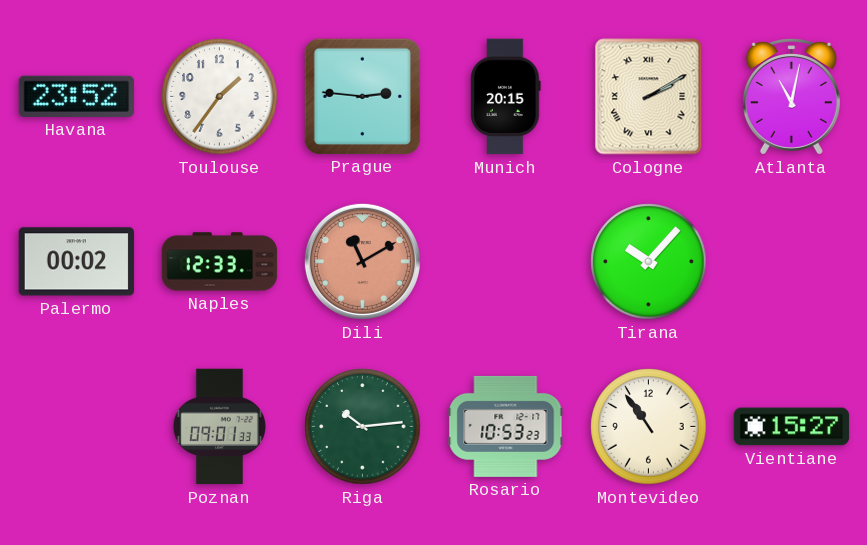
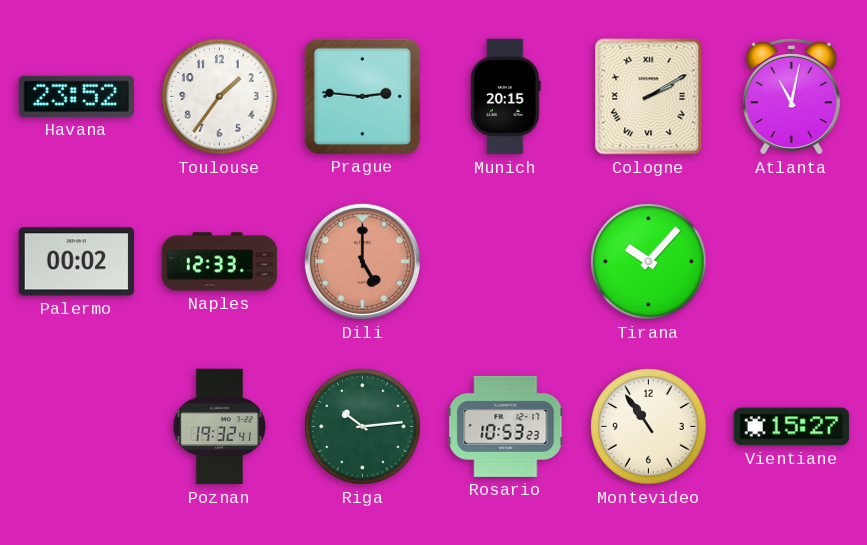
Dili: 11:10 -> 5:00 (362, 261)
Poznan: 09:01 -> 19:32 (219, 427)
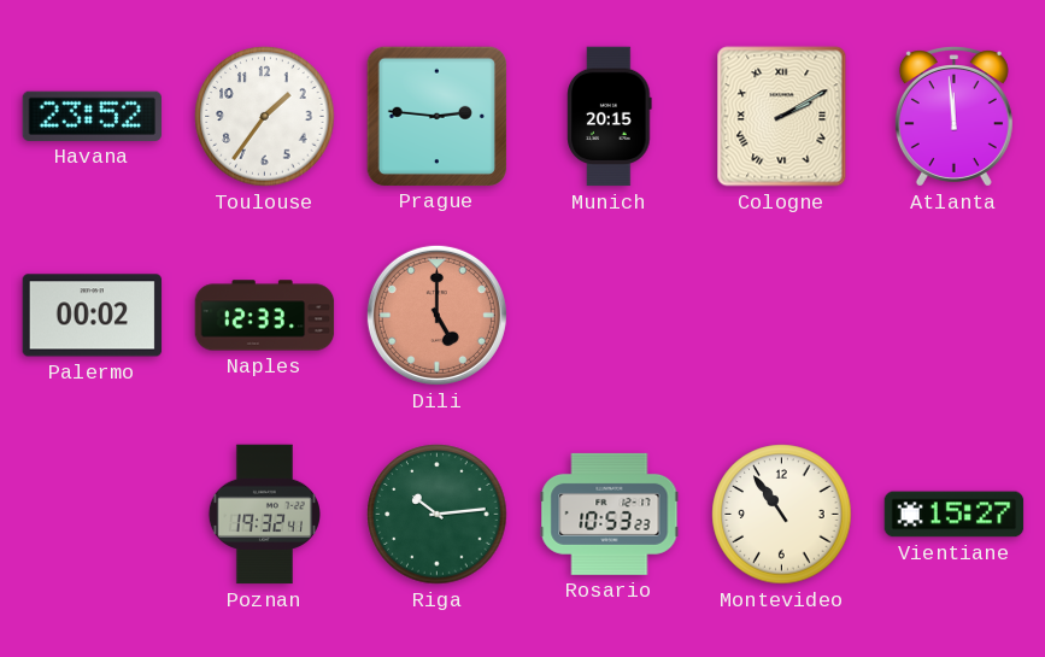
Atlanta: 11:02 -> 11:59 (953, 117)
Tirana: 10:07 -> none (649, 262)
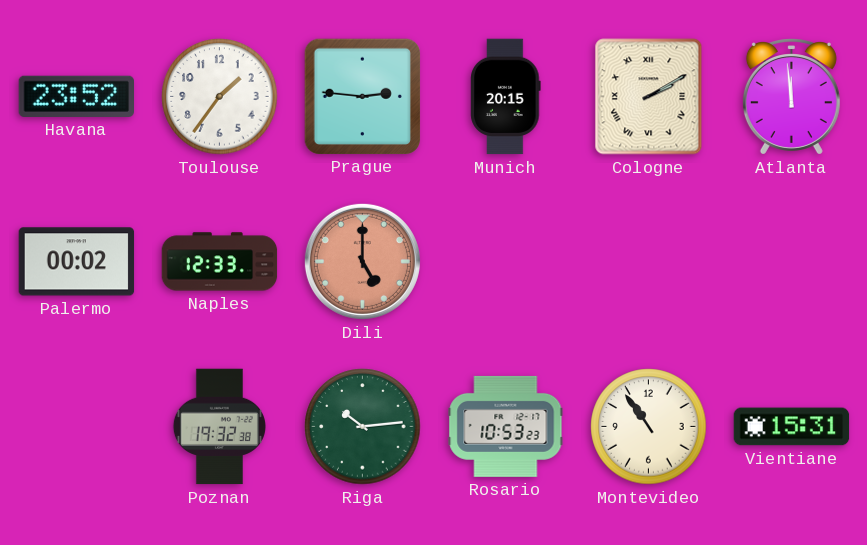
Poznan: 19:32:41 -> 19:32:38 (219, 427)
Vientiane: 15:27 -> 15:31 (792, 427)
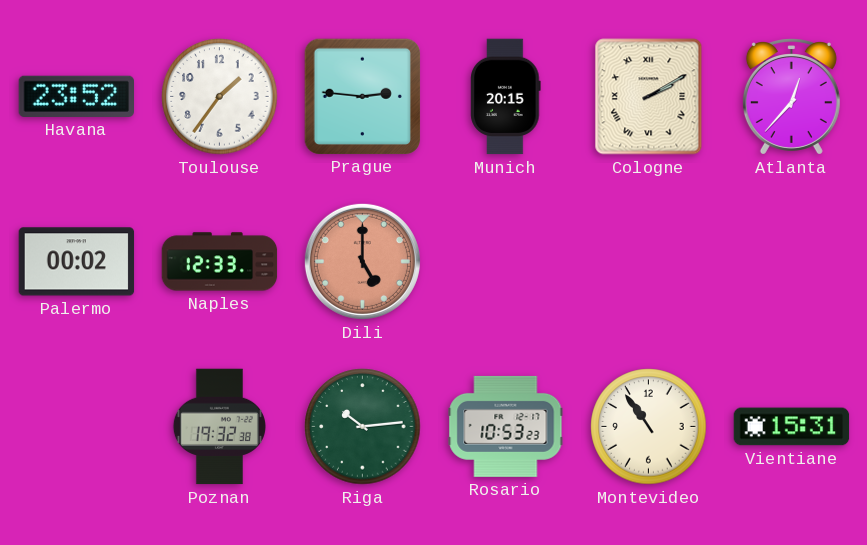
Atlanta: 11:59 -> 12:37 (791, 97)
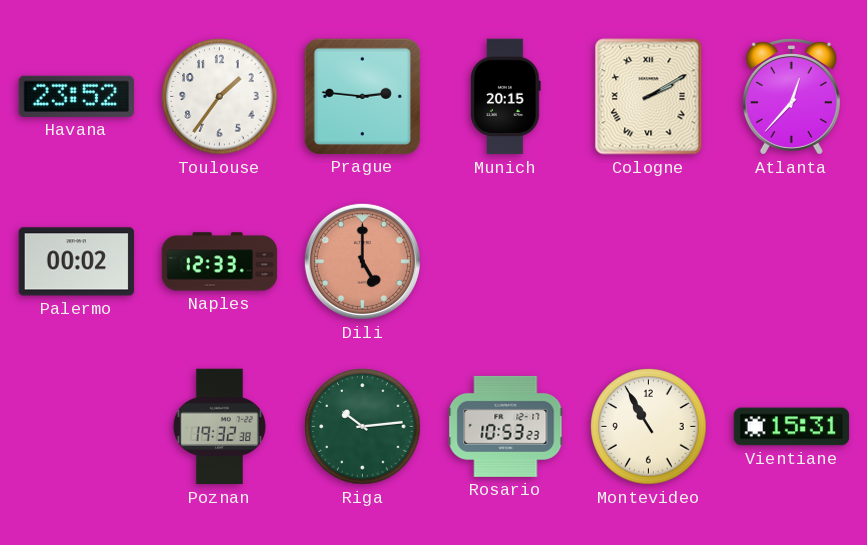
Montevideo: 10:54 -> 10:55 (649, 427)
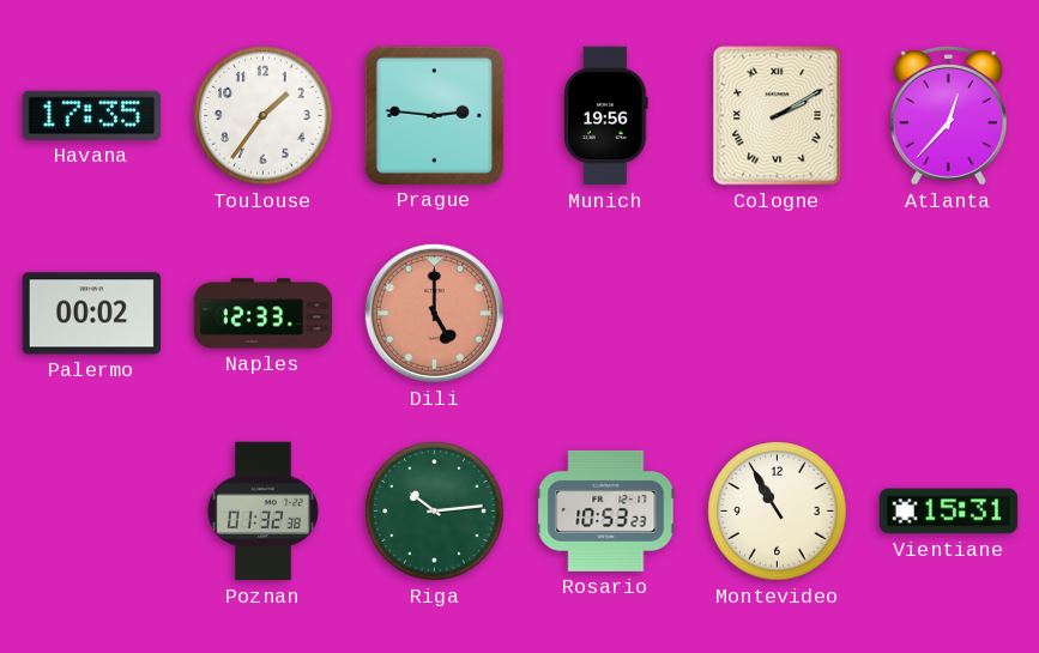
Havana: 23:52 -> 17:35 (91, 115)
Munich: 20:15 -> 19:56 (606, 116)
Poznan: 19:32 -> 01:32 (262, 512)
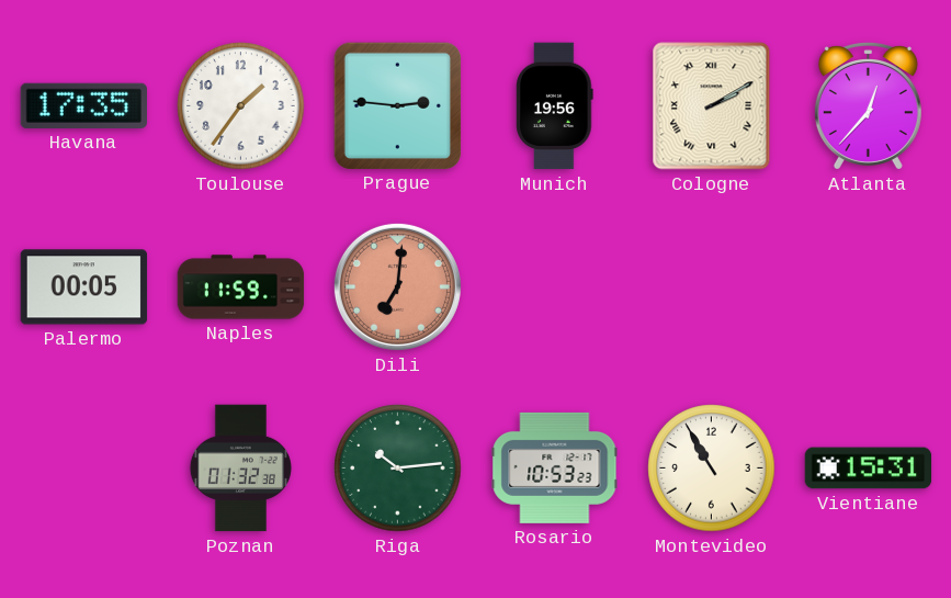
Palermo: 00:02 -> 00:05 (84, 287)
Naples: 12:33 -> 11:59 (241, 287)
Dili: 5:00 -> 7:01 (397, 286)
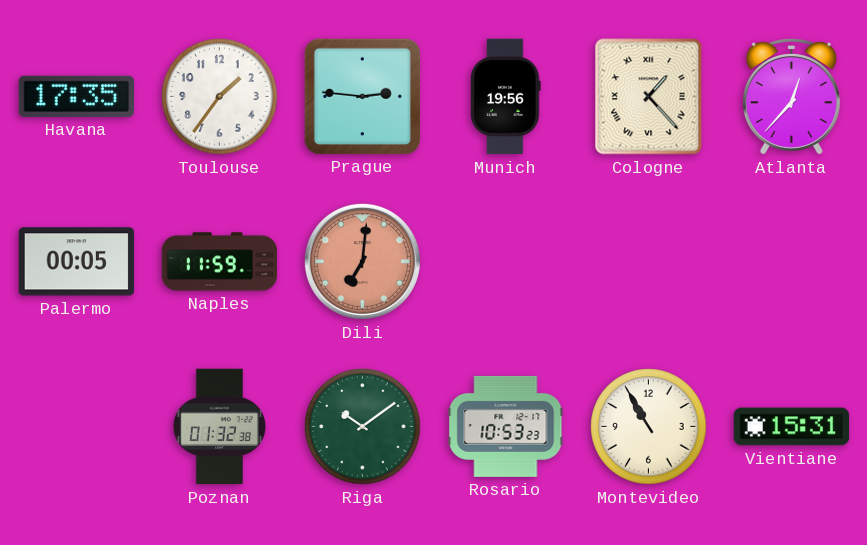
Cologne: 2:10 -> 1:23 (649, 97)
Riga: 10:14 -> 10:09 (363, 427)
